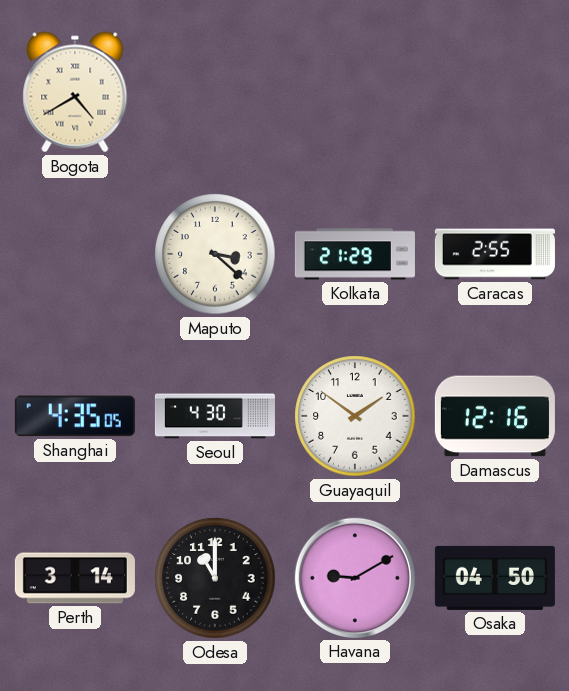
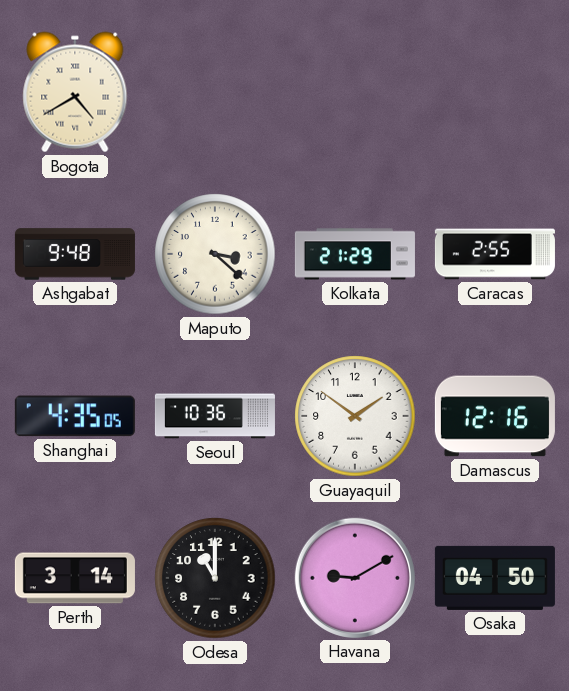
Ashgabat: none -> 9:48 (75, 254)
Seoul: 4:30 -> 10:36 (215, 416)
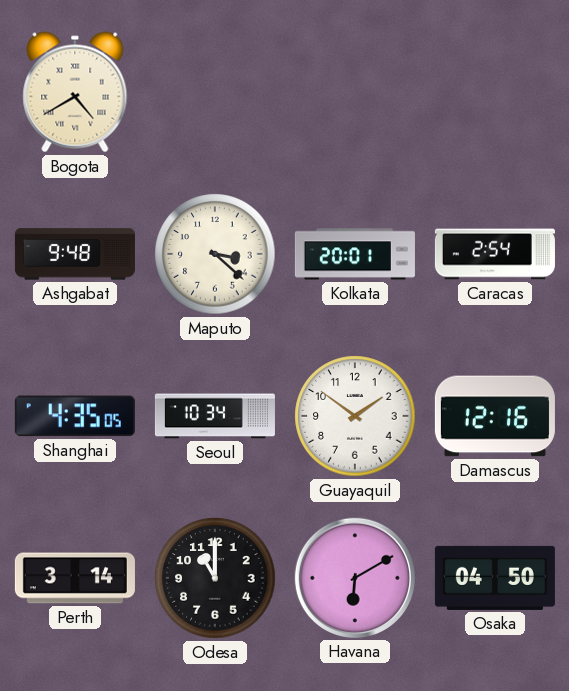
Kolkata: 21:29 -> 20:01 (355, 254)
Caracas: 2:55 -> 2:54 (495, 254)
Seoul: 10:36 -> 10:34 (215, 416)
Havana: 9:10 -> 6:10 (355, 578)
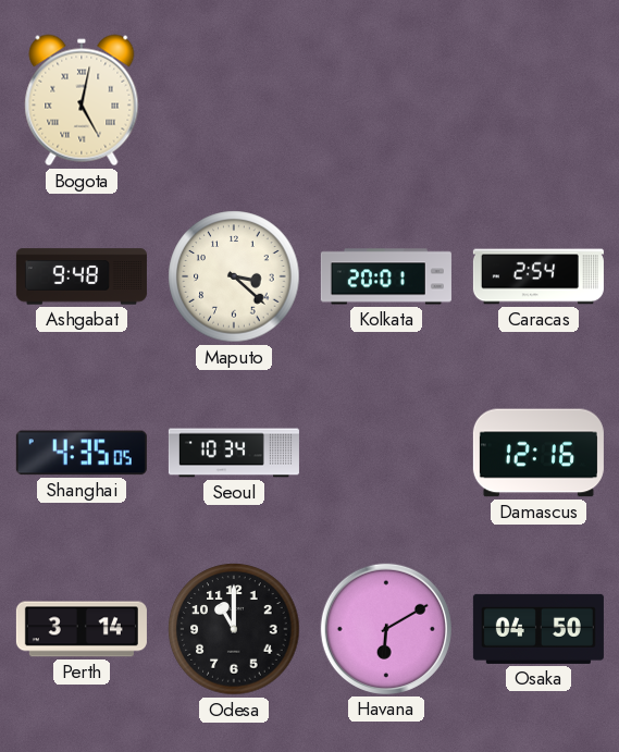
Bogota: 4:40 -> 5:02 (82, 100)
Guayaquil: 1:51 -> none (355, 416)
